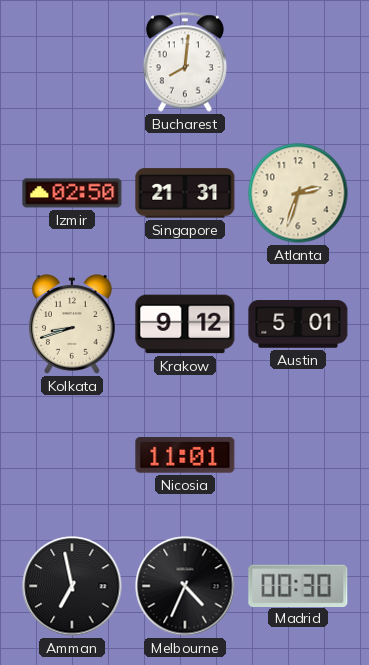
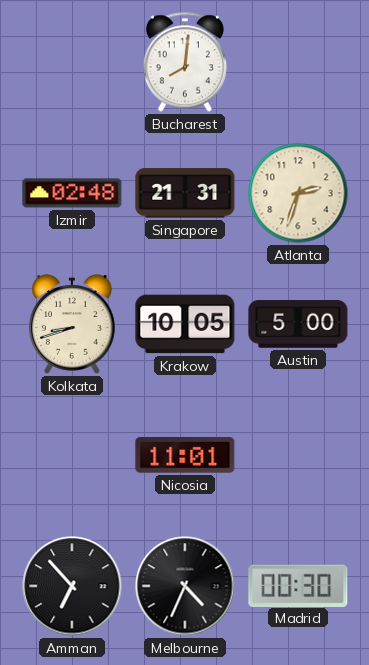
Izmir: 02:50 -> 02:48 (72, 193)
Krakow: 9:12 -> 10:05 (185, 324)
Austin: 5:01 -> 5:00 (298, 324)
Amman: 6:58 -> 6:53 (72, 586)
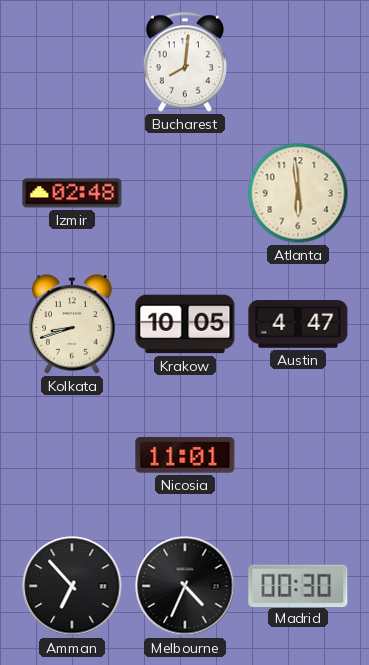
Singapore: 21:31 -> none (185, 193)
Atlanta: 2:33 -> 5:59 (298, 193)
Austin: 5:00 -> 4:47 (298, 324)
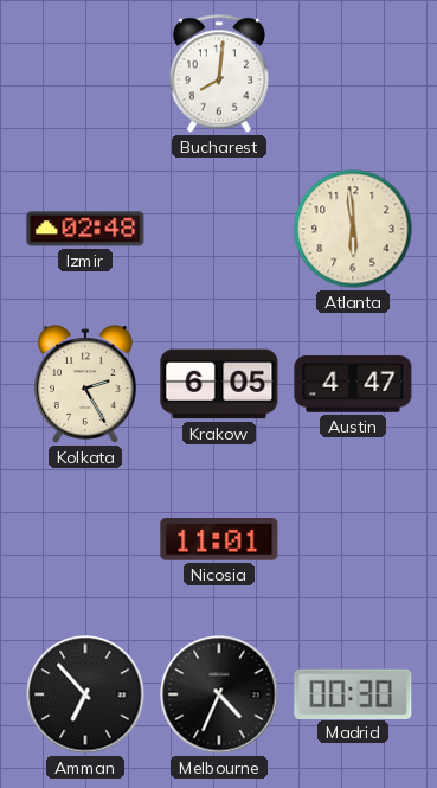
Kolkata: 8:42 -> 2:25 (85, 384)
Krakow: 10:05 -> 6:05 (219, 384)
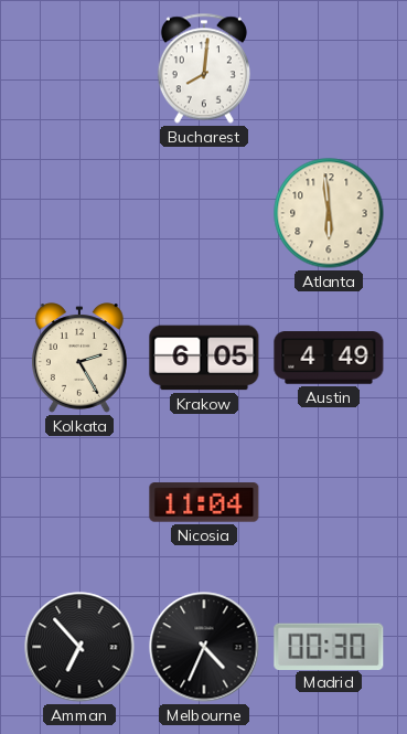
Izmir: 02:48 -> none (85, 229)
Austin: 4:47 -> 4:49 (329, 358)
Nicosia: 11:01 -> 11:04 (204, 502)
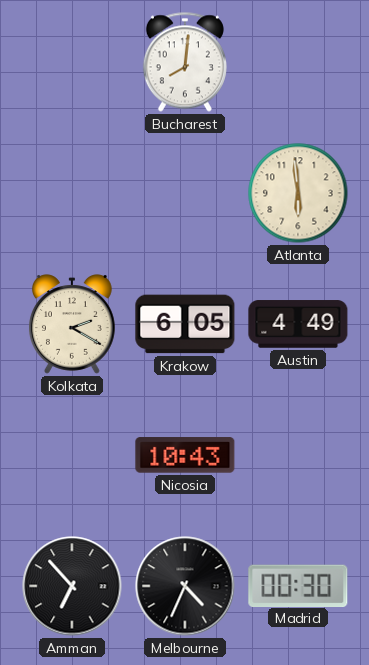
Kolkata: 2:25 -> 2:20 (72, 324)
Nicosia: 11:04 -> 10:43 (185, 455)
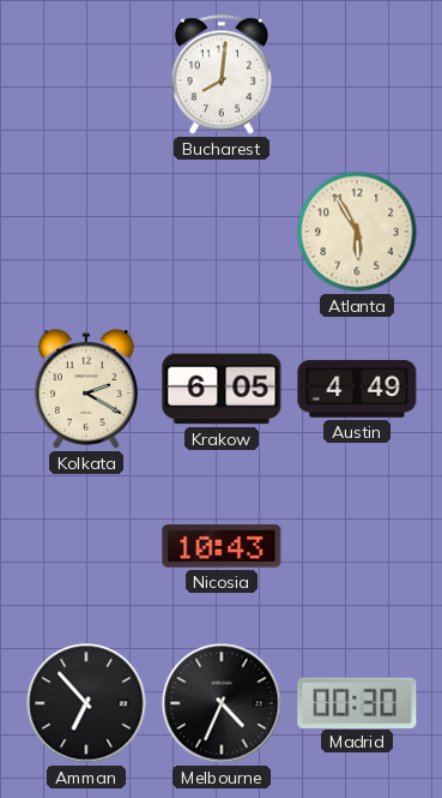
Atlanta: 5:59 -> 5:55 (357, 232)
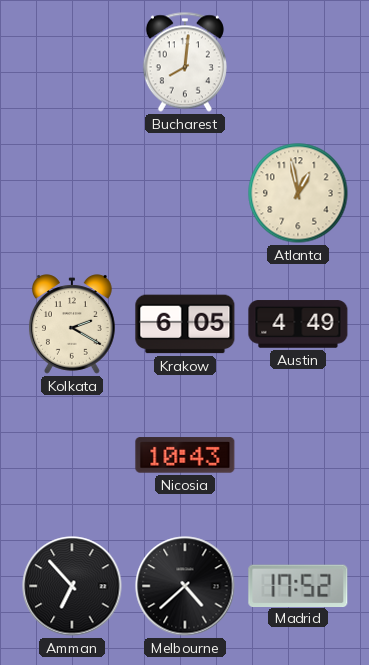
Atlanta: 5:55 -> 12:58 (298, 193)
Melbourne: 4:34 -> 4:38 (185, 586)
Madrid: 00:30 -> 17:52 (298, 585)
